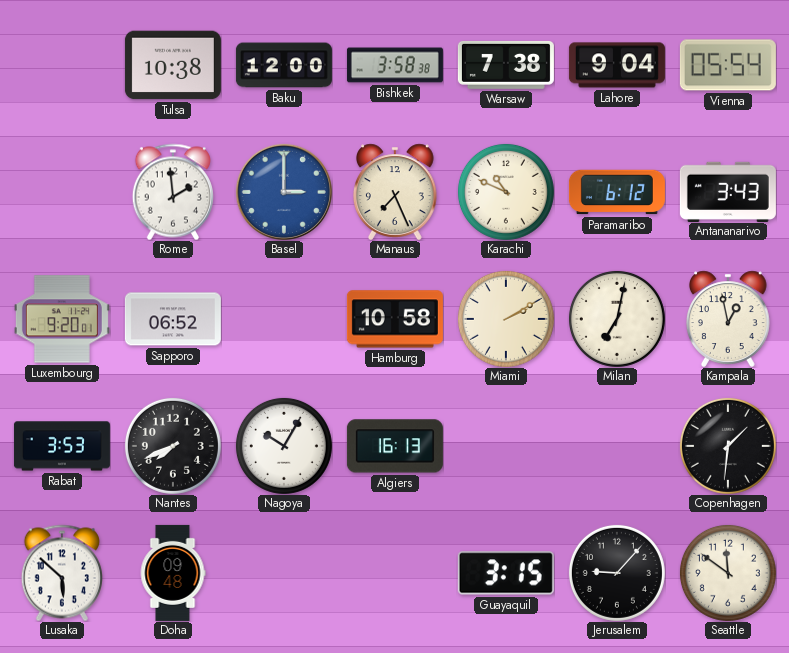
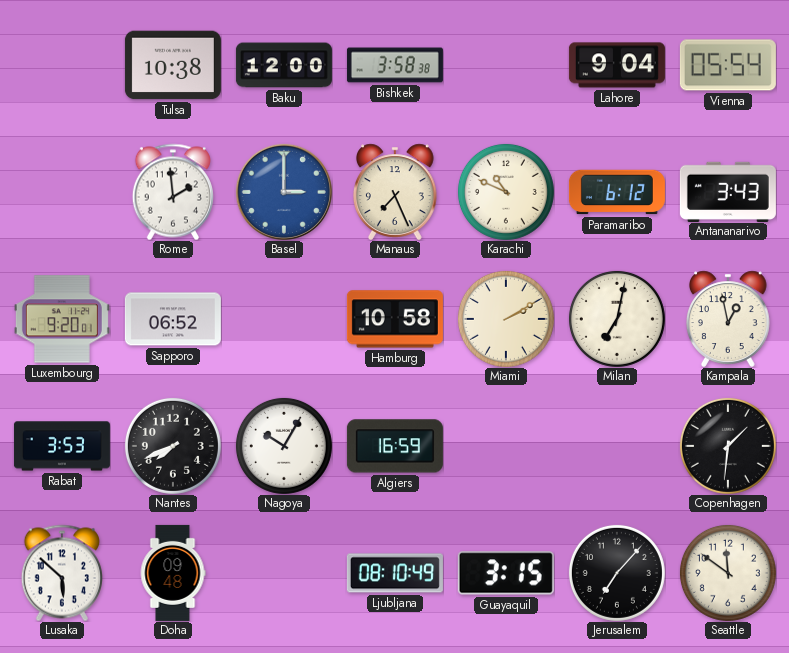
Warsaw: 7:38 -> none (506, 65)
Algiers: 16:13 -> 16:59 (395, 446)
Ljubljana: none -> 08:10 (395, 573)
Jerusalem: 9:07 -> 7:07 (617, 573)
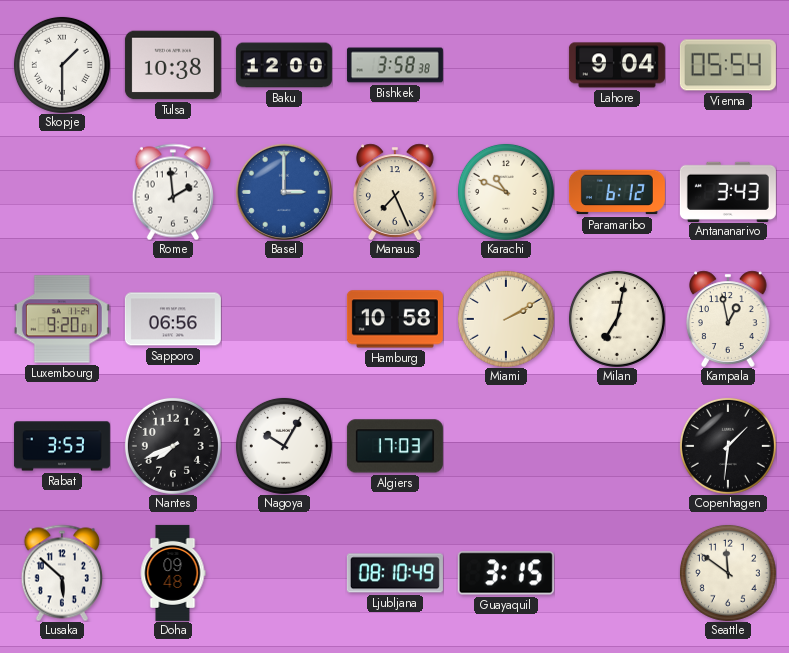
Skopje: none -> 1:30 (62, 65)
Sapporo: 06:52 -> 06:56 (173, 319)
Algiers: 16:59 -> 17:03 (395, 446)
Jerusalem: 7:07 -> none (617, 573)
